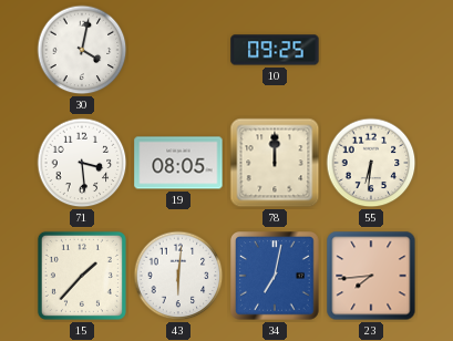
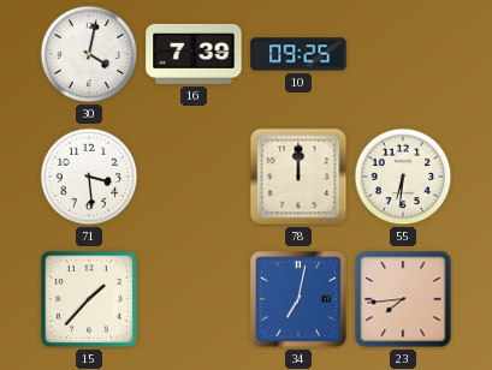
16: none -> 7:39 (194, 54)
19: 08:05 -> none (178, 163)
43: 6:01 -> none (178, 276)
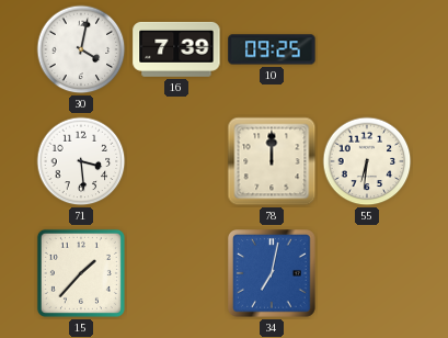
23: 7:44 -> none (403, 299)
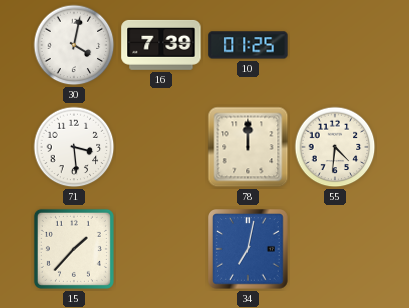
10: 09:25 -> 01:25 (248, 45)
55: 6:31 -> 4:31 (335, 147)
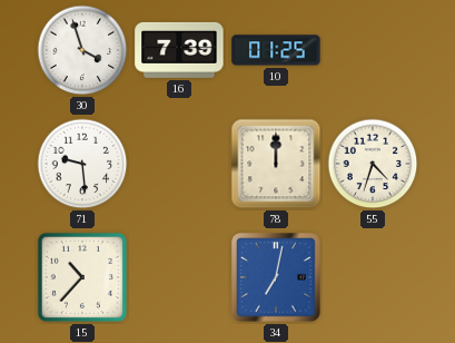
30: 4:02 -> 3:57 (82, 50)
71: 3:29 -> 9:29 (82, 164)
55: 4:31 -> 4:33 (373, 164)
15: 1:37 -> 10:37 (82, 277)
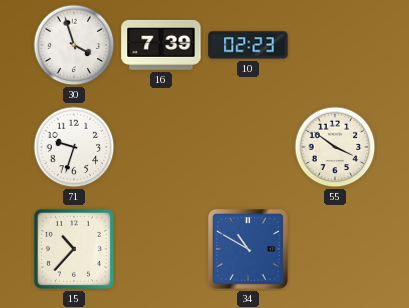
10: 01:25 -> 02:23 (248, 45)
71: 9:29 -> 9:33 (74, 147)
78: 12:00 -> none (276, 164)
55: 4:33 -> 3:51 (335, 147)
34: 7:02 -> 10:50 (248, 249)
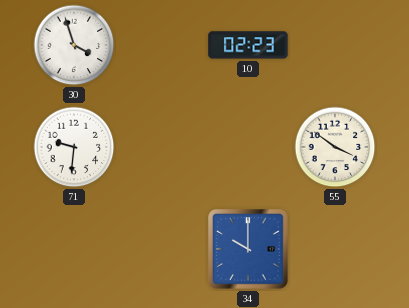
16: 7:39 -> none (161, 45)
71: 9:33 -> 9:31 (74, 147)
15: 10:37 -> none (74, 249)
34: 10:50 -> 10:00 (248, 249)
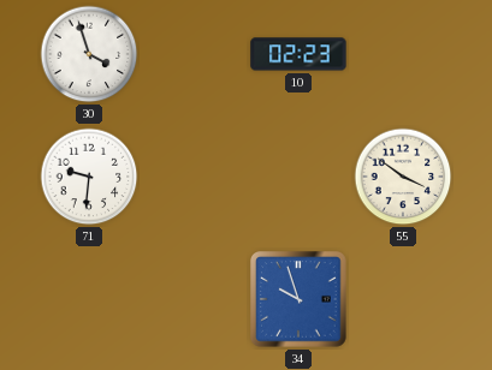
34: 10:00 -> 9:57 (298, 299)
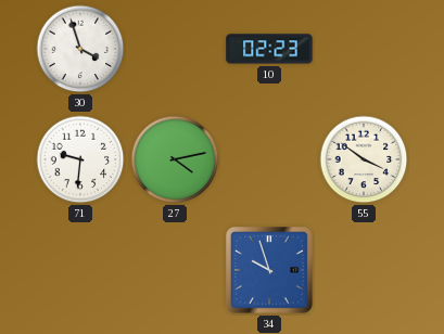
27: none -> 4:13 (175, 159)
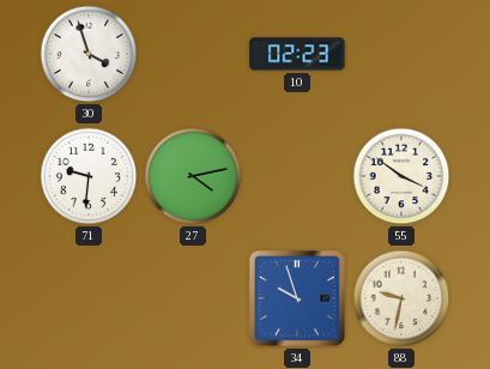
88: none -> 9:32 (401, 298)
